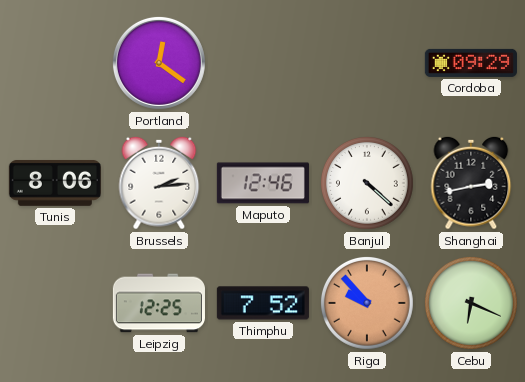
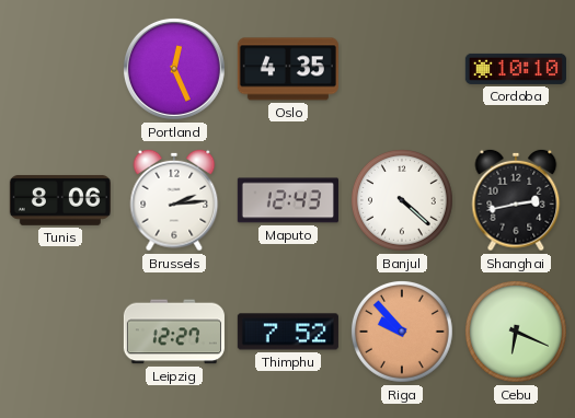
Portland: 12:21 -> 12:26 (174, 69)
Oslo: none -> 4:35 (288, 69)
Cordoba: 09:29 -> 10:10 (516, 69)
Maputo: 12:46 -> 12:43 (288, 200)
Leipzig: 12:25 -> 12:27 (174, 332)
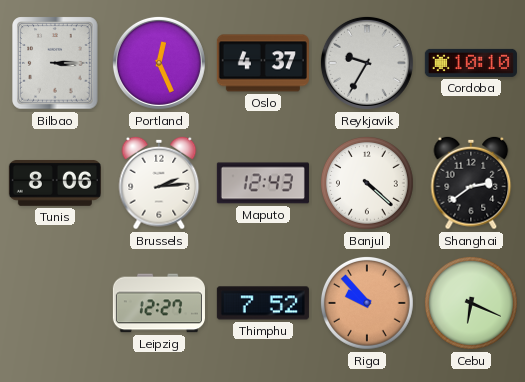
Bilbao: none -> 3:15 (55, 63)
Oslo: 4:35 -> 4:37 (263, 63)
Reykjavik: none -> 9:35 (367, 63)
Shanghai: 2:43 -> 2:39 (471, 183)
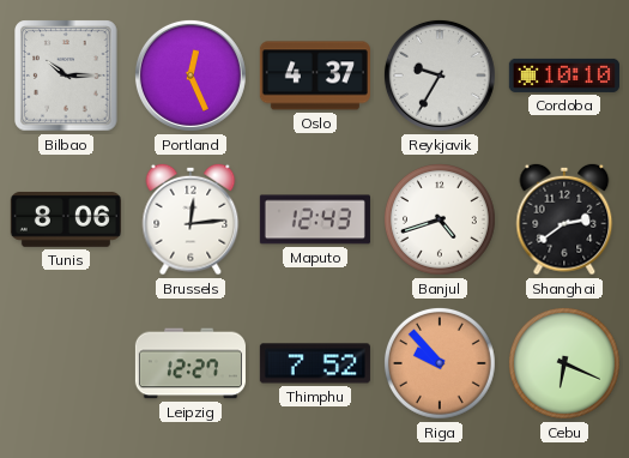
Bilbao: 3:15 -> 10:15 (66, 76)
Brussels: 2:14 -> 12:14 (190, 219)
Banjul: 4:22 -> 4:42 (440, 219)
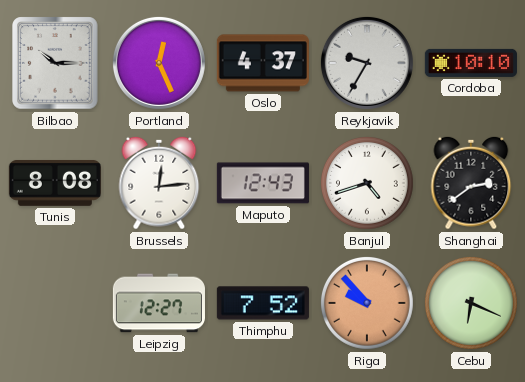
Tunis: 8:06 -> 8:08 (55, 183)
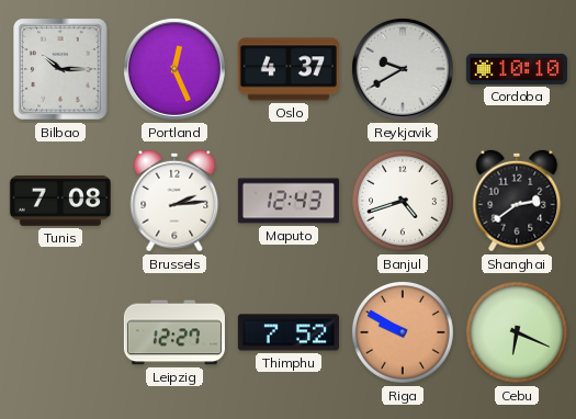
Reykjavik: 9:35 -> 9:40 (403, 69)
Tunis: 8:08 -> 7:08 (60, 201)
Brussels: 12:14 -> 2:14 (174, 201)
Riga: 9:53 -> 9:50 (403, 332)
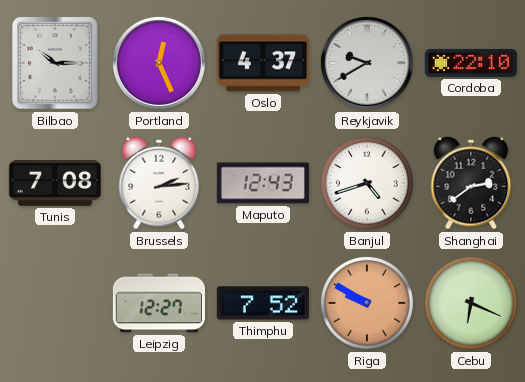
Cordoba: 10:10 -> 22:10 (471, 63)
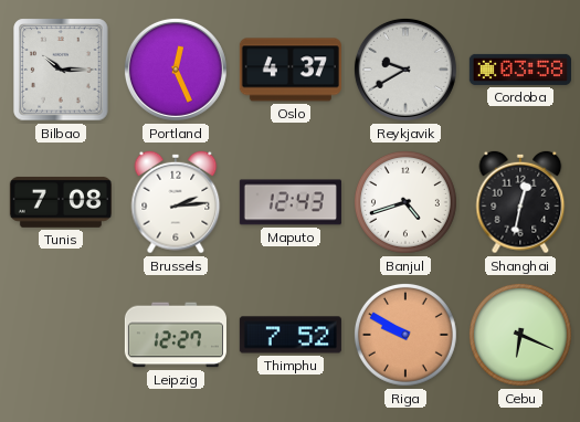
Cordoba: 22:10 -> 03:58 (520, 70)
Shanghai: 2:39 -> 12:32 (520, 202)
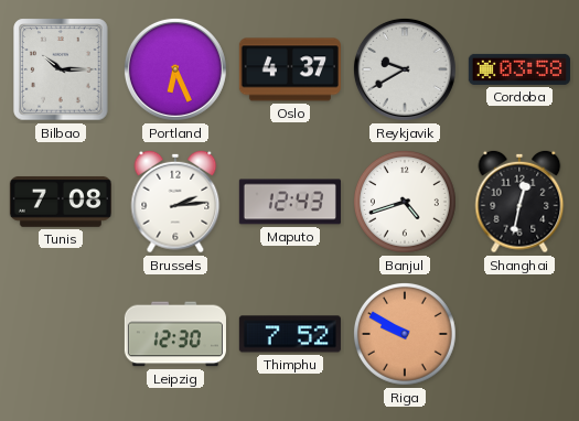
Portland: 12:26 -> 6:26 (175, 69)
Leipzig: 12:27 -> 12:30 (175, 334)
Cebu: 6:19 -> none (520, 335)
